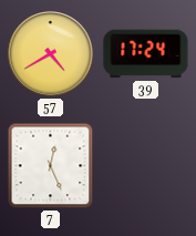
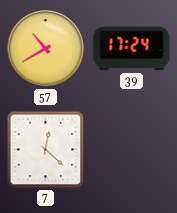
57: 4:40 -> 10:40 (46, 49)
7: 12:26 -> 12:22 (46, 150)
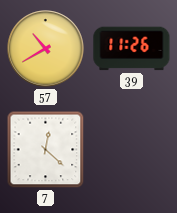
39: 17:24 -> 11:26 (132, 49)
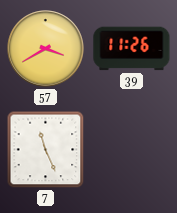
57: 10:40 -> 3:40 (46, 49)
7: 12:22 -> 11:26 (46, 150)
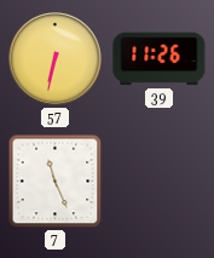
57: 3:40 -> 6:32 (56, 59)
